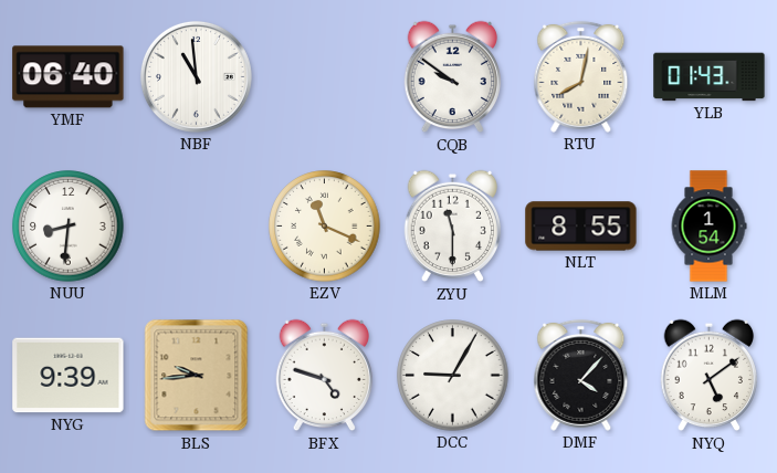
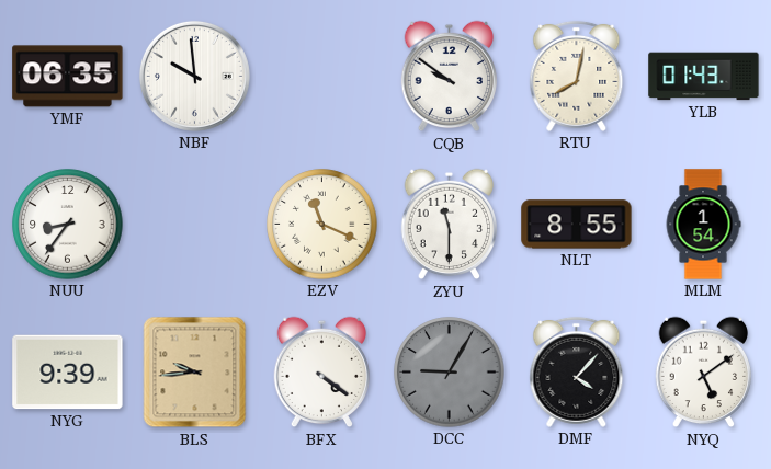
YMF: 06:40 -> 06:35 (68, 77)
NBF: 10:59 -> 9:59 (194, 76)
NUU: 8:31 -> 8:36 (68, 225)
BFX: 4:48 -> 4:21 (322, 373)
DCC dial: white -> grey (450, 373)
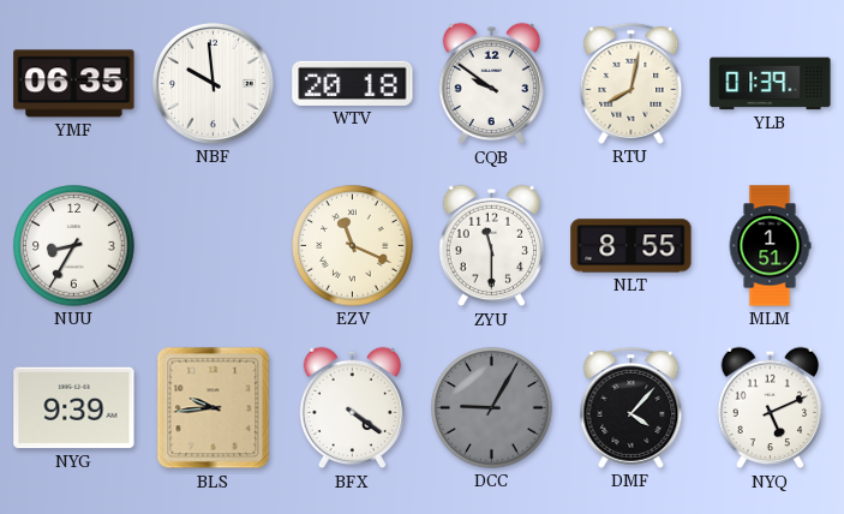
WTV: none -> 20:18 (353, 83)
YLB: 01:43 -> 01:39 (771, 84)
NUU: 8:36 -> 8:35 (74, 246)
MLM: 1:54 -> 1:51 (770, 246)
NYQ: 5:09 -> 5:11 (771, 408)
